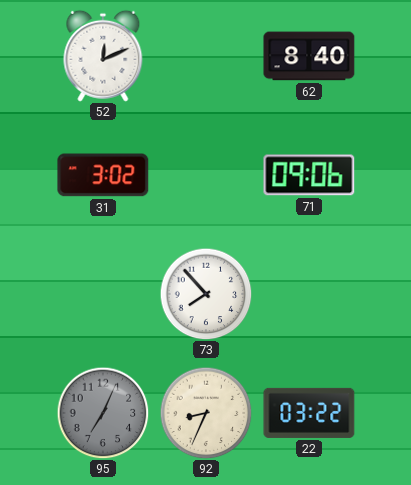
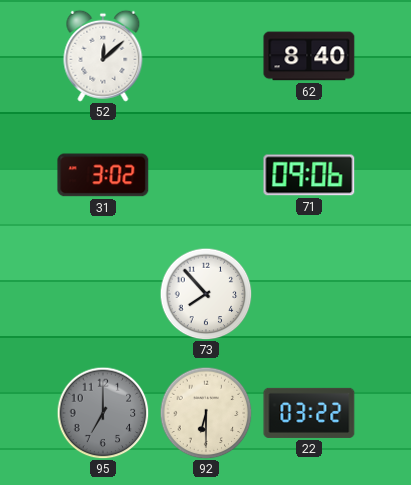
52: 12:11 -> 12:08 (103, 56)
95: 7:04 -> 7:00 (103, 413)
92: 8:34 -> 6:30 (206, 413)
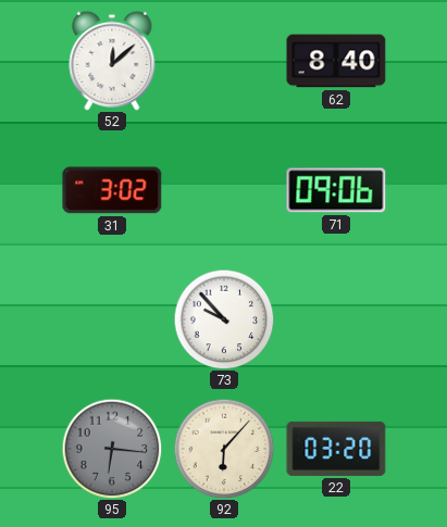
73: 7:53 -> 9:53 (224, 319)
95: 7:00 -> 6:16 (112, 449)
92: 6:30 -> 6:07 (224, 449)
22: 03:22 -> 03:20 (336, 449)
